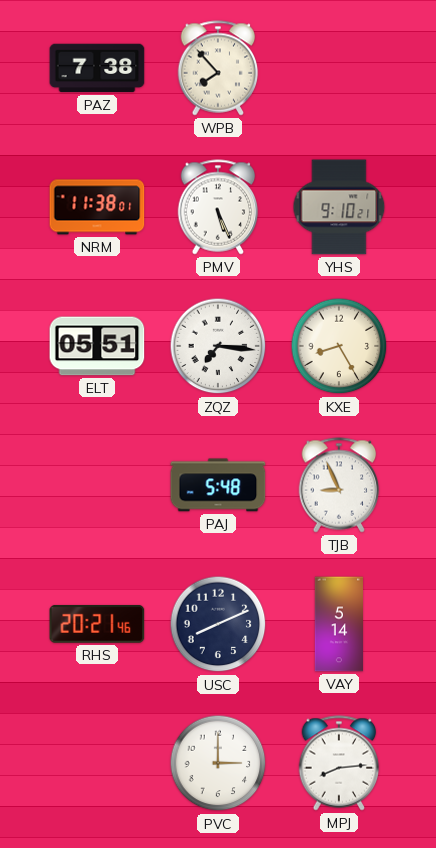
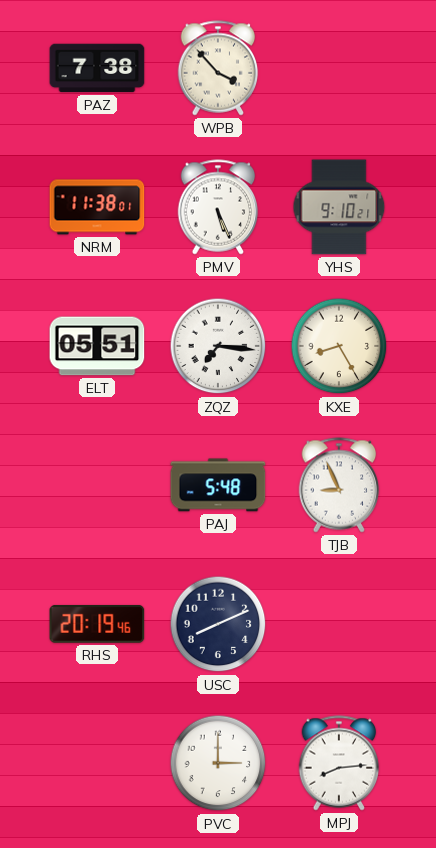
WPB: 7:53 -> 3:53 (218, 68)
RHS: 20:21 -> 20:19 (97, 624)
VAY: 5:14 -> none (339, 624)
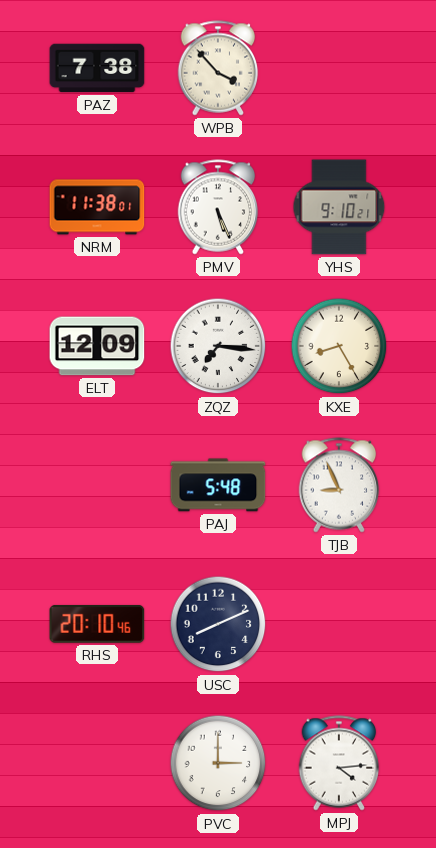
ELT: 05:51 -> 12:09 (97, 346)
RHS: 20:19 -> 20:10 (97, 624)
MPJ: 8:14 -> 4:14 (339, 763)
